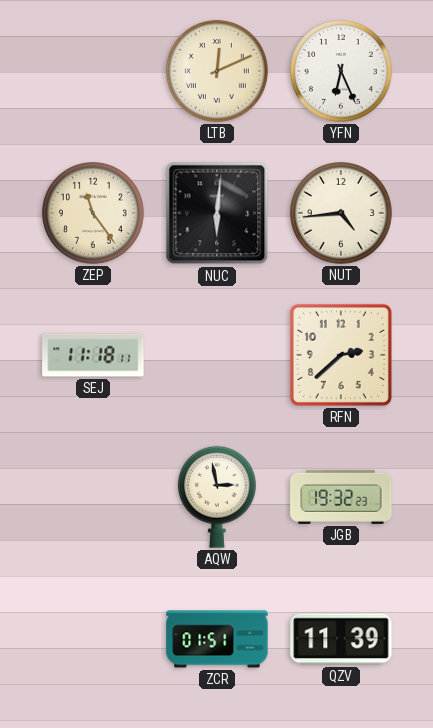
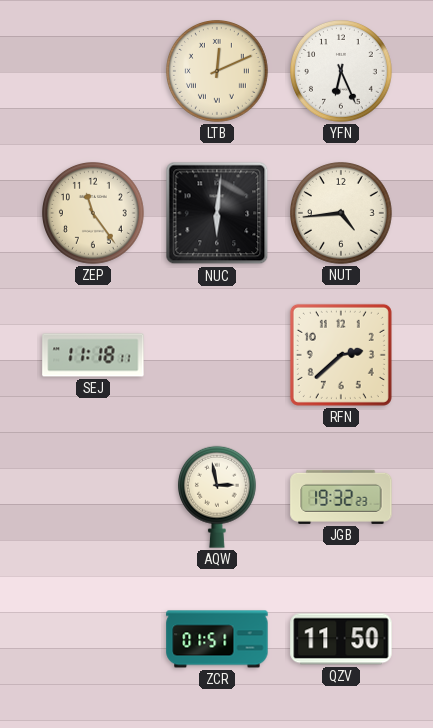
QZV: 11:39 -> 11:50 (341, 639)
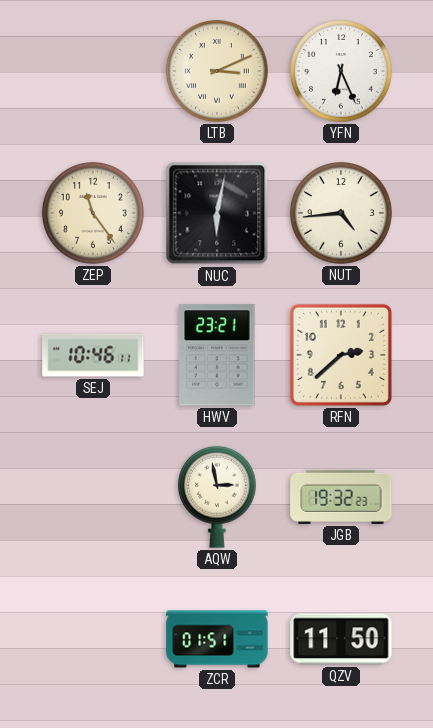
LTB: 12:11 -> 3:11 (218, 72)
NUC: 6:01 -> 6:02 (217, 213)
SEJ: 11:18 -> 10:46 (93, 355)
HWV: none -> 23:21 (217, 355)
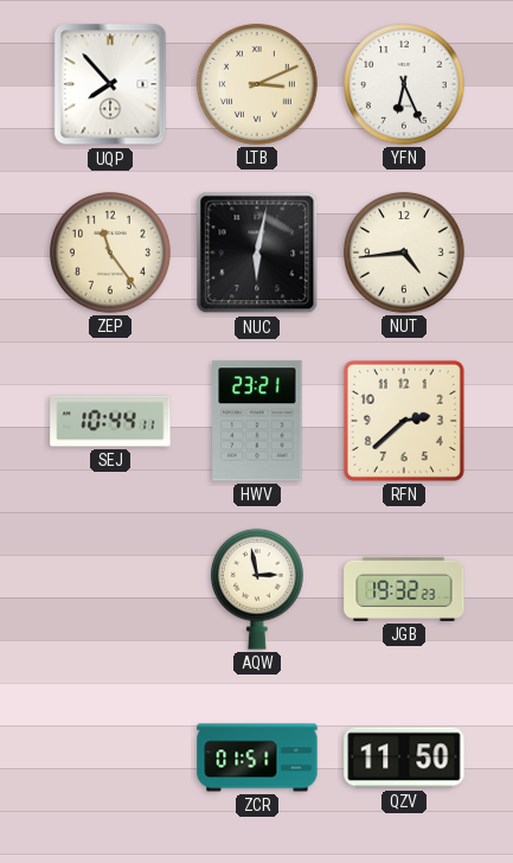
UQP: none -> 7:53 (110, 84)
SEJ: 10:46 -> 10:44 (110, 421)
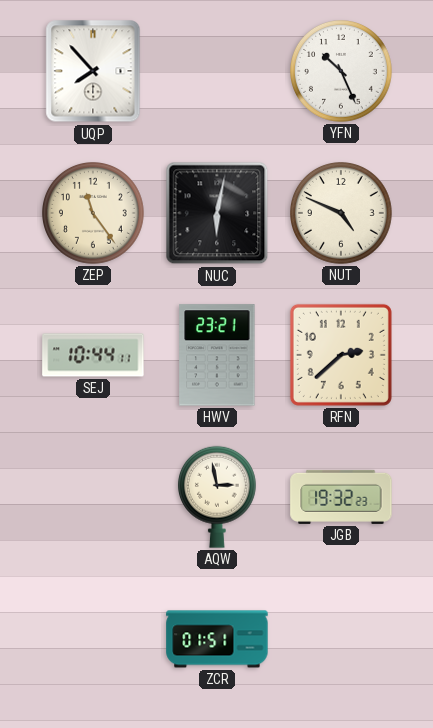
LTB: 3:11 -> none (258, 85)
YFN: 6:26 -> 10:26 (342, 72)
NUT: 4:44 -> 4:49 (342, 214)
QZV: 11:50 -> none (404, 757)
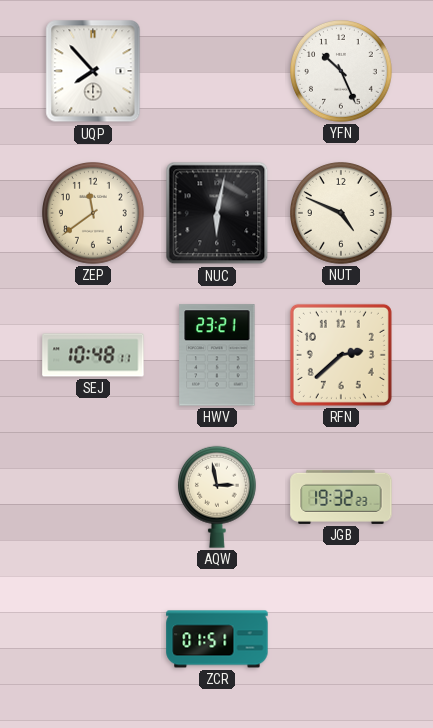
ZEP: 11:24 -> 11:39 (94, 214)
SEJ: 10:44 -> 10:48 (93, 355)
